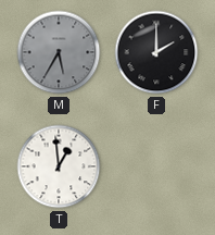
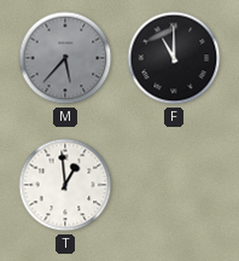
M: 5:35 -> 5:37 (65, 58)
F: 2:00 -> 11:00 (174, 58)
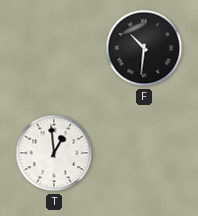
M: 5:37 -> none (65, 58)
F: 11:00 -> 10:31 (144, 48)
